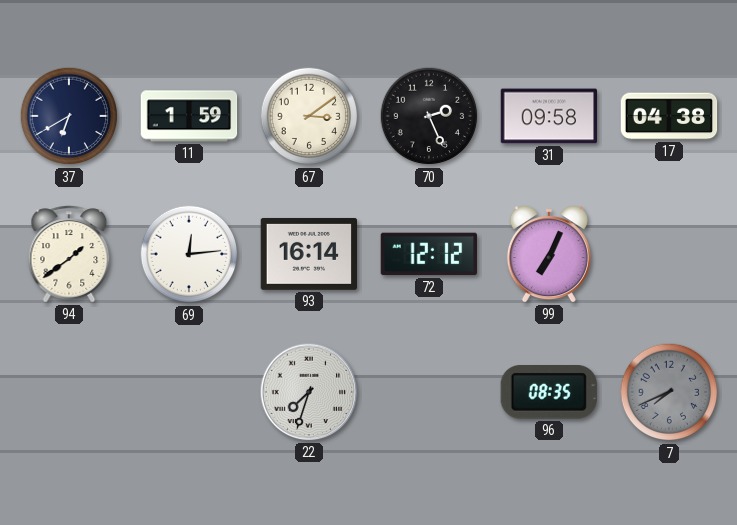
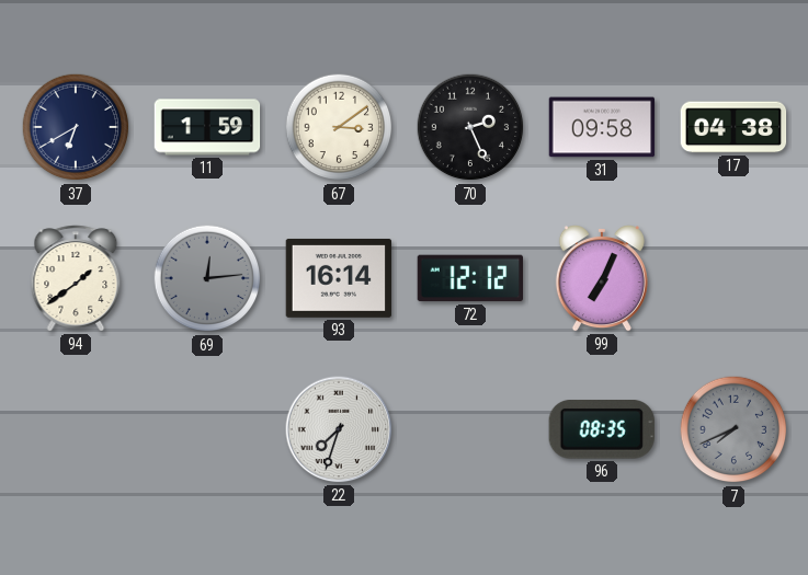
69 dial: white -> grey (207, 278)
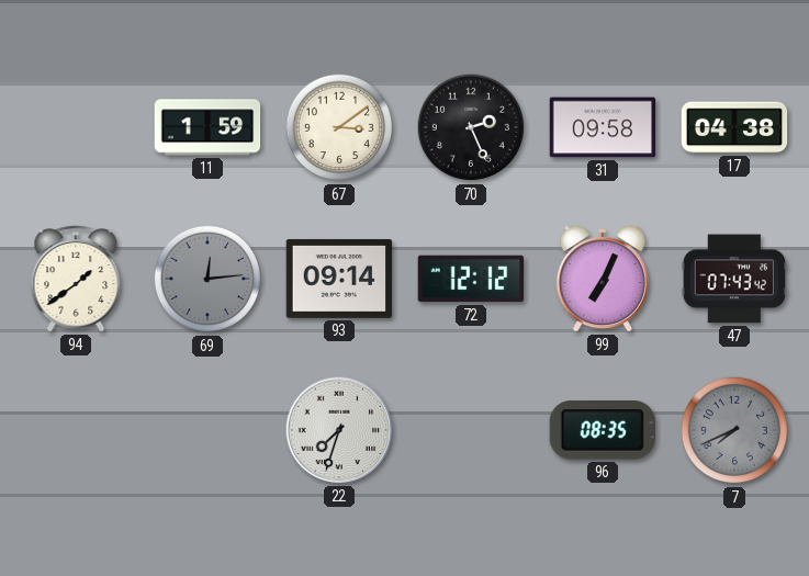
37: 6:40 -> none (76, 127)
93: 16:14 -> 09:14 (339, 279)
47: none -> 07:43 (734, 279)
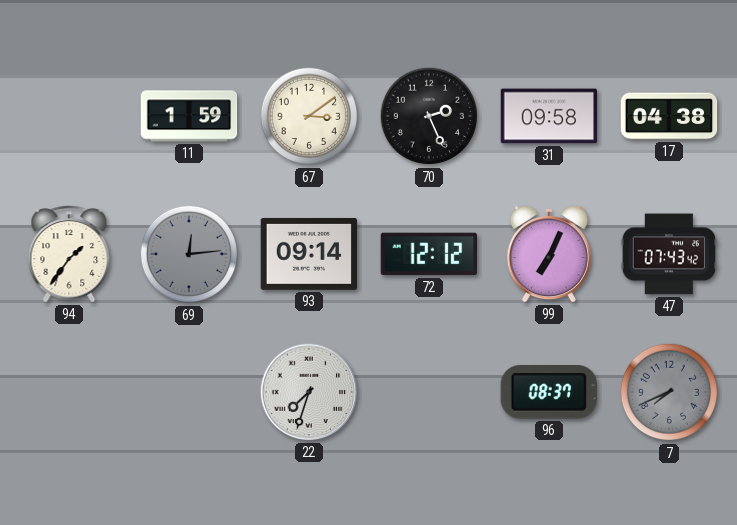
94: 1:39 -> 1:36 (69, 254)
96: 08:35 -> 08:37 (549, 393)
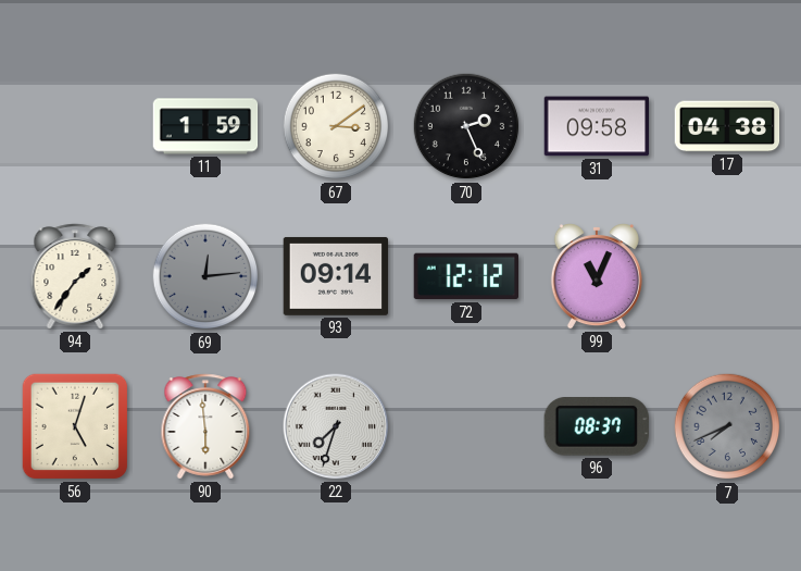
99: 7:04 -> 11:04 (597, 276)
47: 07:43 -> none (669, 254)
56: none -> 5:03 (75, 426)
90: none -> 5:59 (205, 426)
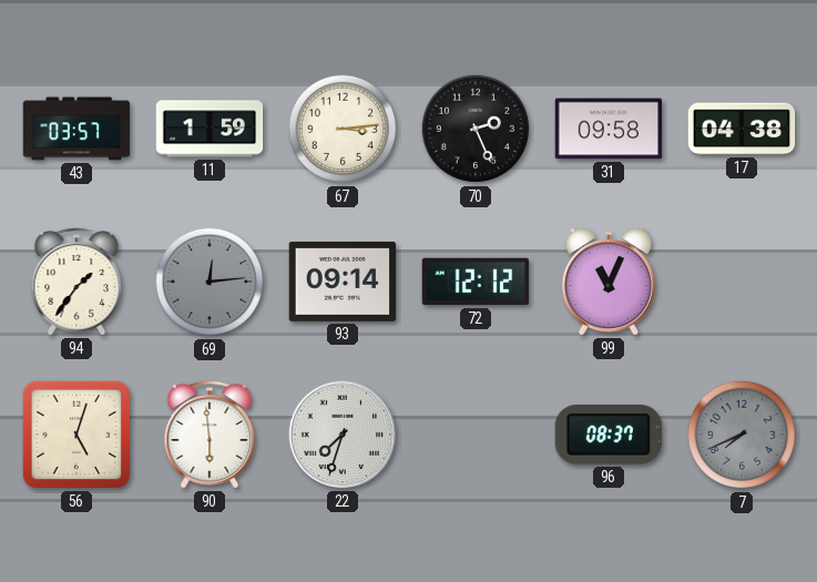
43: none -> 03:57 (76, 129)
67: 3:09 -> 3:14 (343, 129)
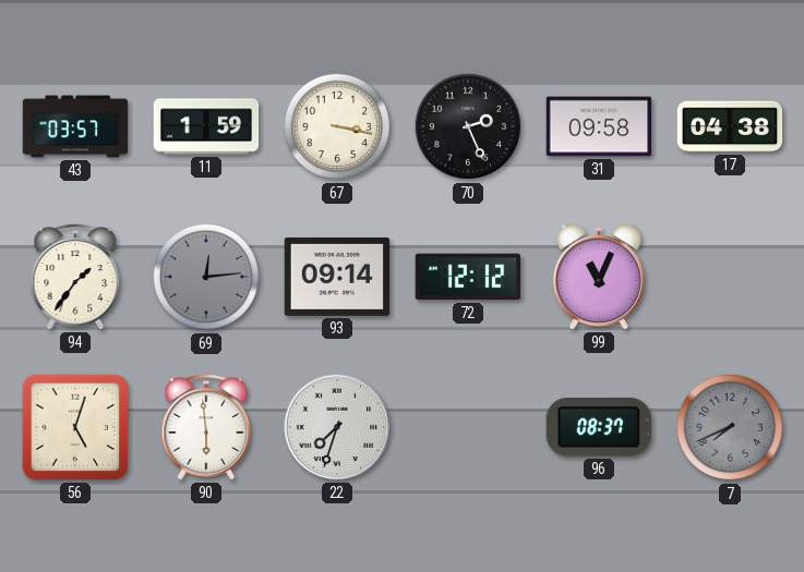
67: 3:14 -> 3:17 (337, 126)
